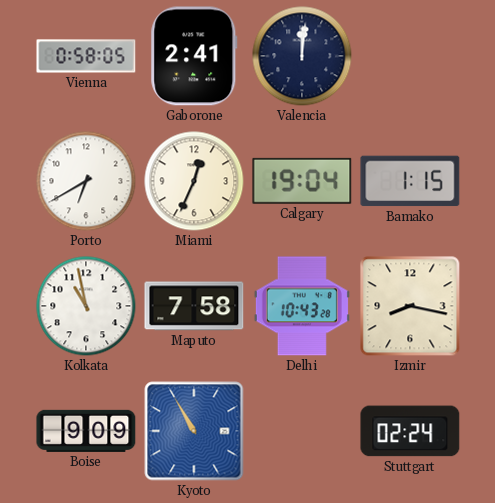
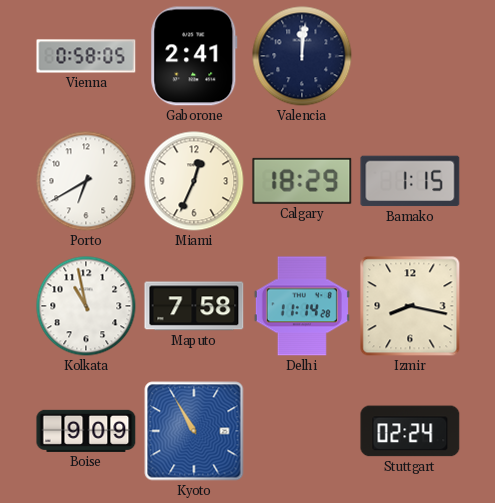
Calgary: 19:04 -> 18:29 (302, 181)
Delhi: 10:43 -> 11:14 (302, 306)
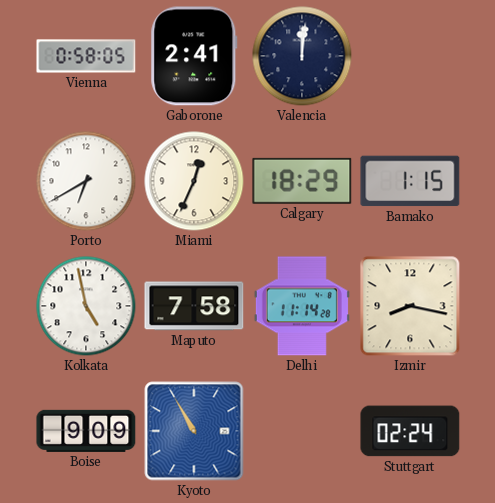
Kolkata: 10:58 -> 4:58 (86, 306)
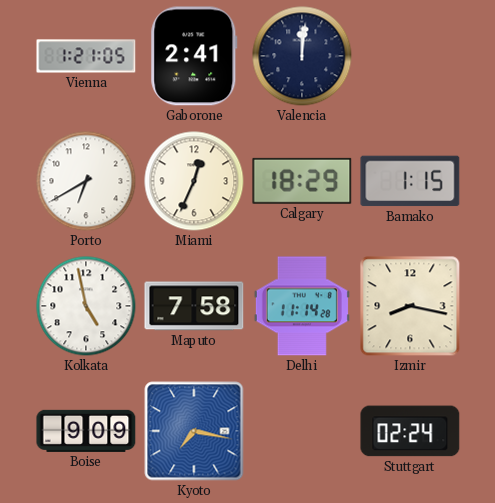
Vienna: 0:58 -> 1:21 (86, 56)
Kyoto: 10:55 -> 7:17 (194, 431)
